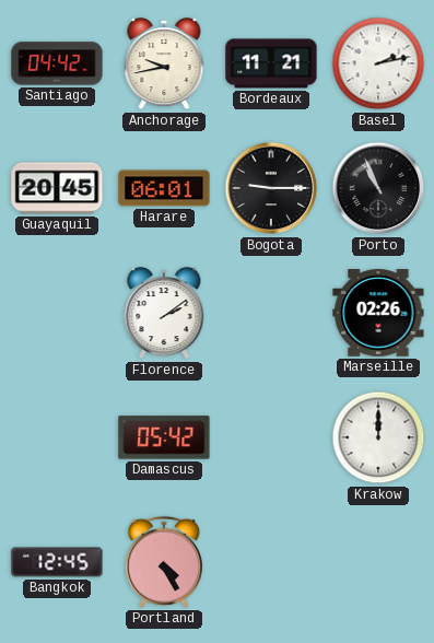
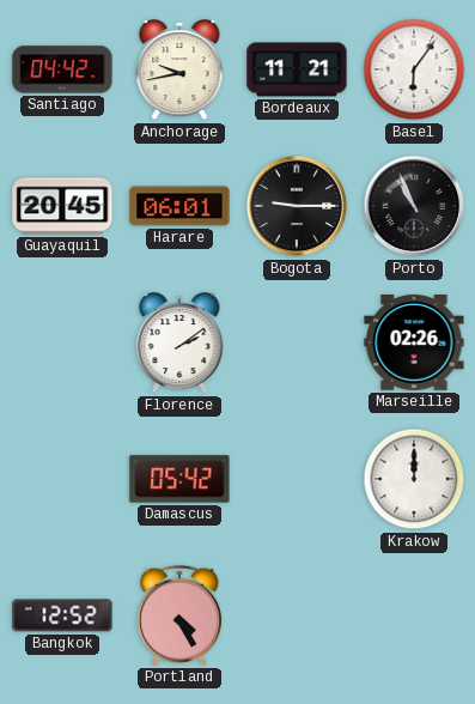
Basel: 2:13 -> 6:06 (414, 69)
Bangkok: 12:45 -> 12:52 (62, 615)
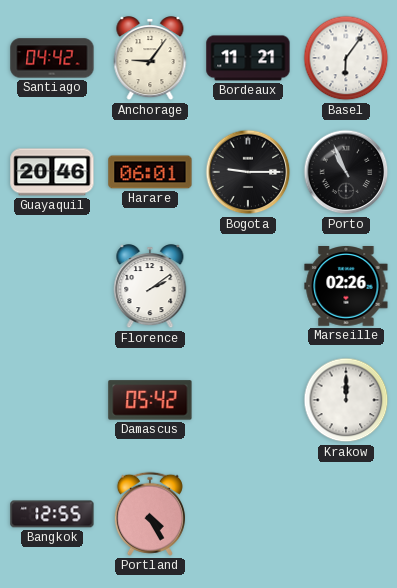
Anchorage: 9:43 -> 9:06 (150, 59)
Guayaquil: 20:45 -> 20:46 (52, 172)
Bangkok: 12:52 -> 12:55 (52, 514)
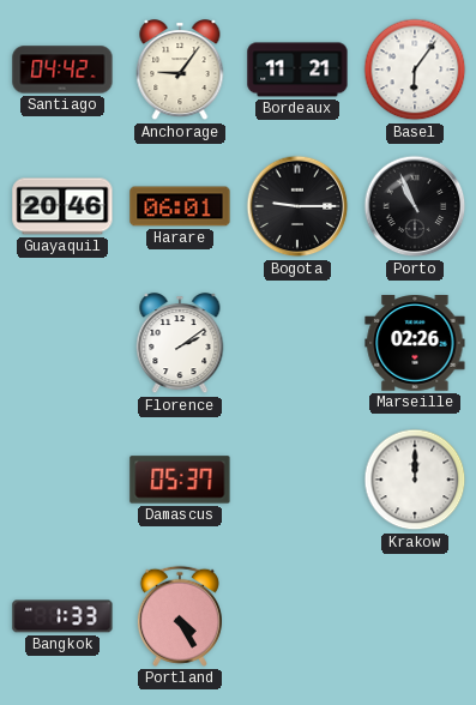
Damascus: 05:42 -> 05:37 (180, 480)
Bangkok: 12:55 -> 1:33 (62, 616)
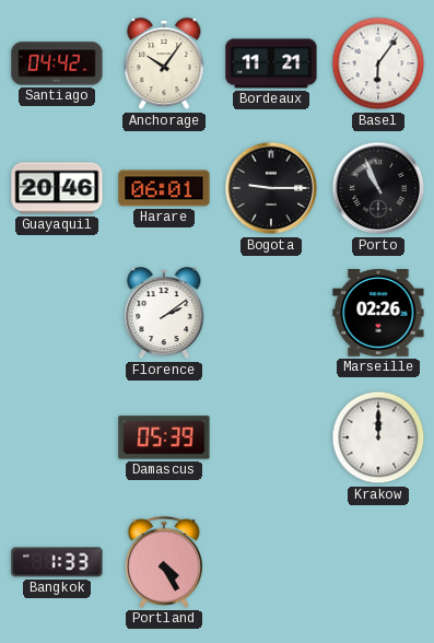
Anchorage: 9:06 -> 10:06 (164, 65)
Damascus: 05:37 -> 05:39 (164, 437)
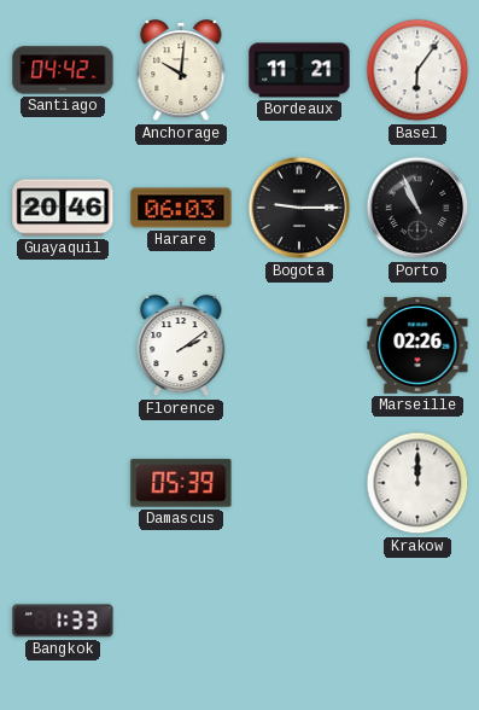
Anchorage: 10:06 -> 10:01 (181, 71)
Harare: 06:01 -> 06:03 (181, 208)
Portland: 4:25 -> none (164, 562)
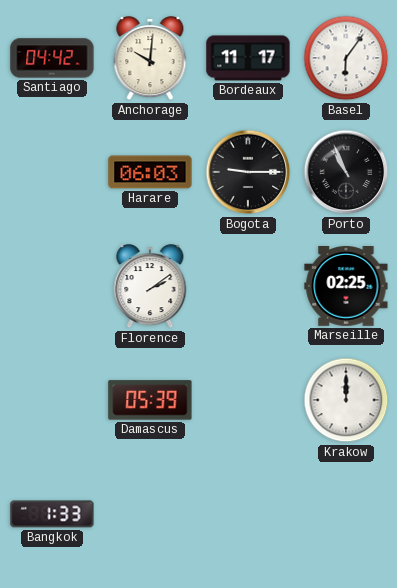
Bordeaux: 11:21 -> 11:17 (248, 58)
Guayaquil: 20:46 -> none (63, 208)
Marseille: 02:26 -> 02:25 (346, 287)
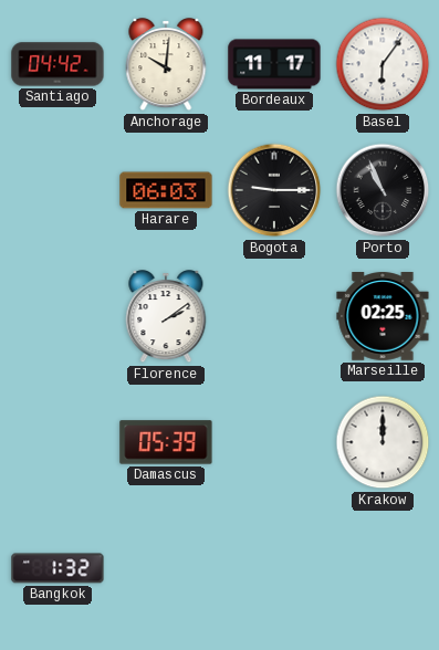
Bangkok: 1:33 -> 1:32 (58, 568)
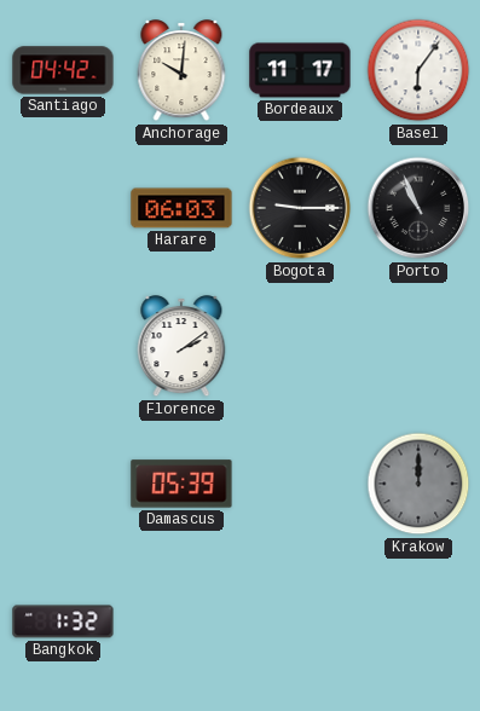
Marseille: 02:25 -> none (383, 317)
Krakow dial: white -> grey (418, 484)
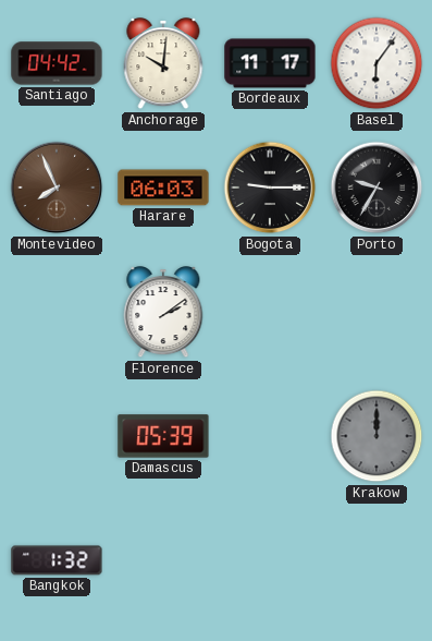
Montevideo: none -> 7:56 (57, 188)
Porto: 10:56 -> 9:35 (377, 188)
